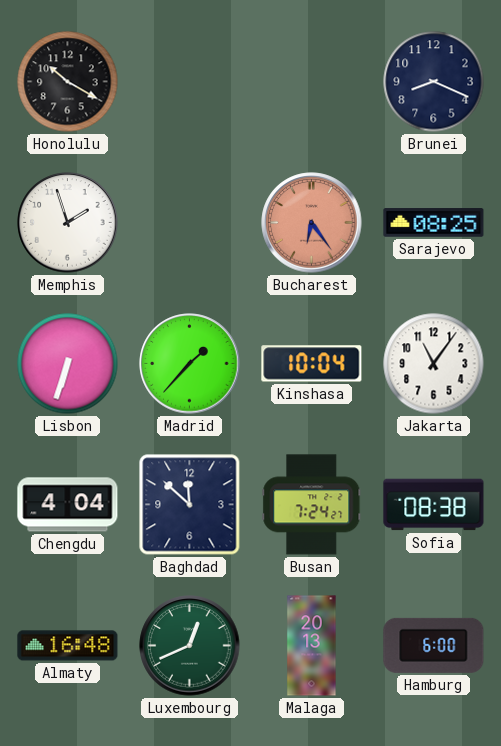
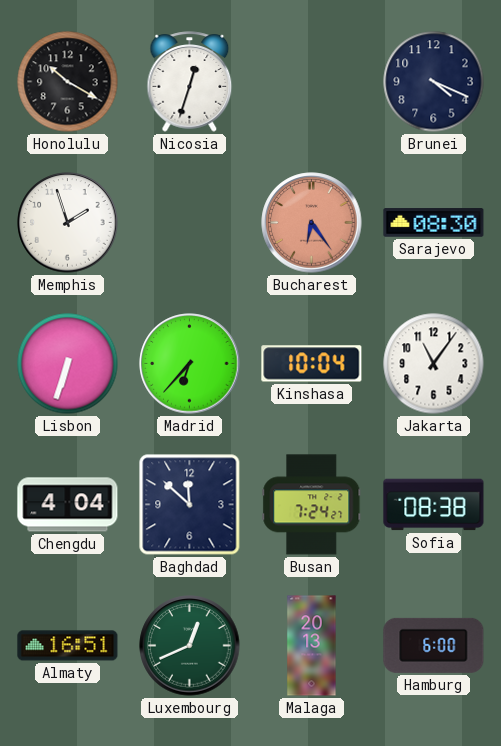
Nicosia: none -> 12:33 (190, 82)
Brunei: 8:19 -> 4:19 (434, 82)
Sarajevo: 08:25 -> 08:30 (434, 223)
Madrid: 1:37 -> 6:37 (190, 364)
Almaty: 16:48 -> 16:51 (68, 646)
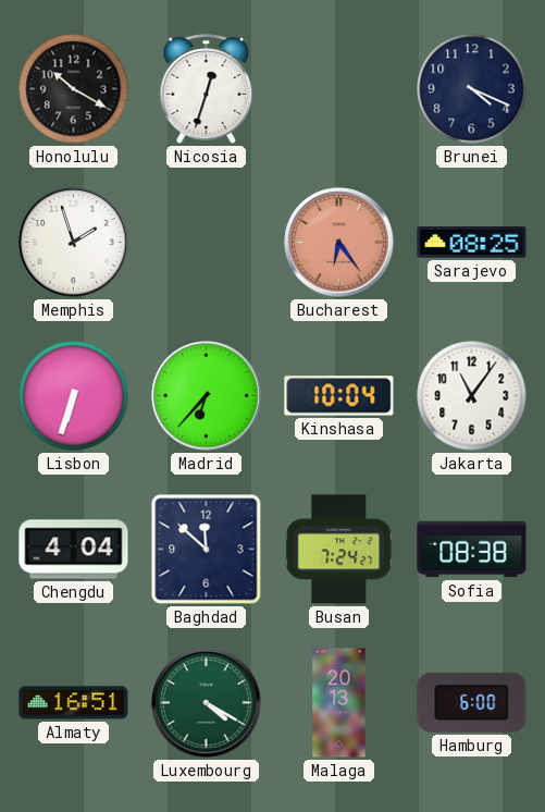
Sarajevo: 08:30 -> 08:25 (472, 243)
Luxembourg: 12:41 -> 4:20 (207, 703)
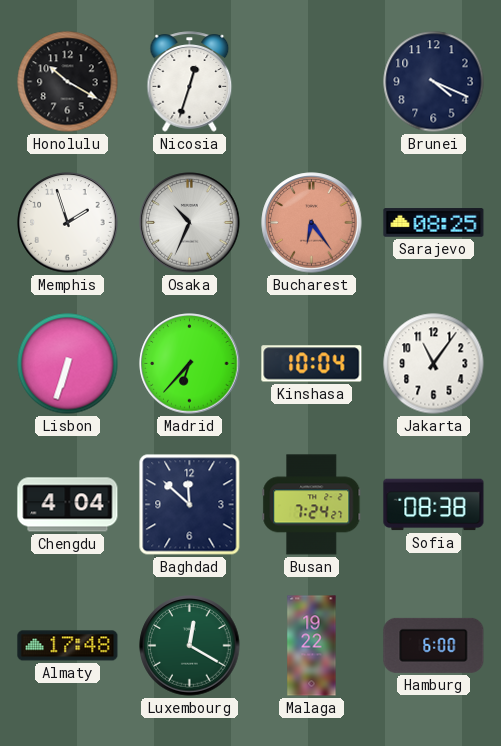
Osaka: none -> 10:34 (190, 223)
Almaty: 16:51 -> 17:48 (68, 646)
Luxembourg: 4:20 -> 12:20 (190, 646)
Malaga: 20:13 -> 19:22 (312, 646)
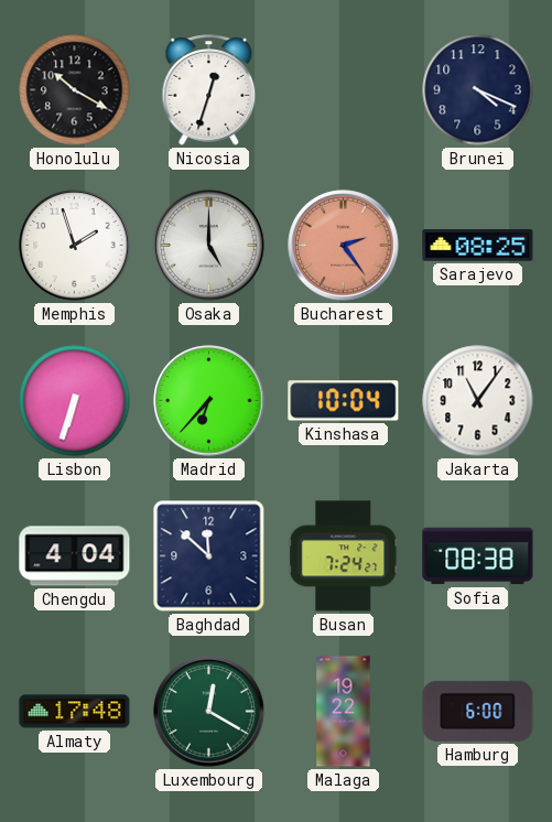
Osaka: 10:34 -> 5:00 (209, 246)
Bucharest: 6:24 -> 2:24 (344, 246)
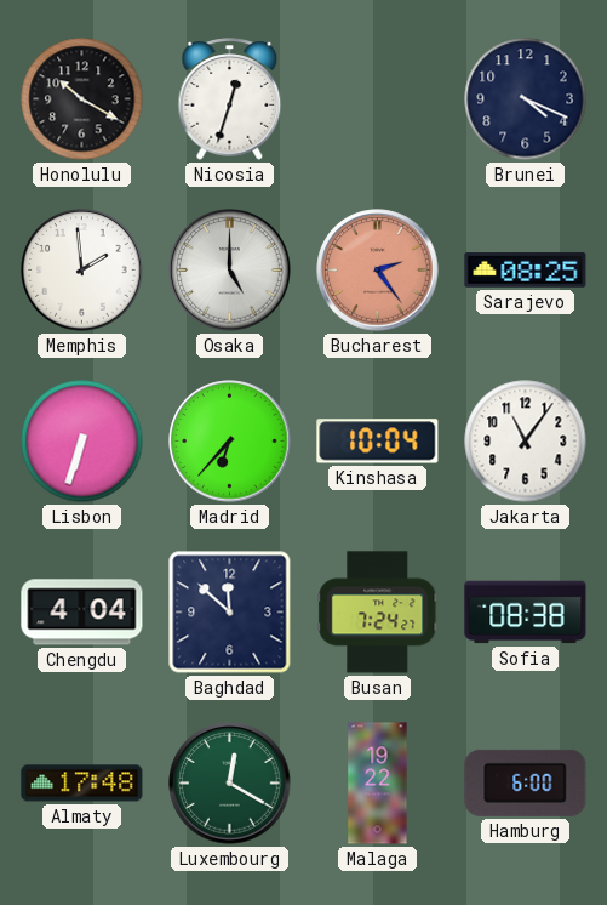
Memphis: 1:57 -> 1:59 (82, 271)
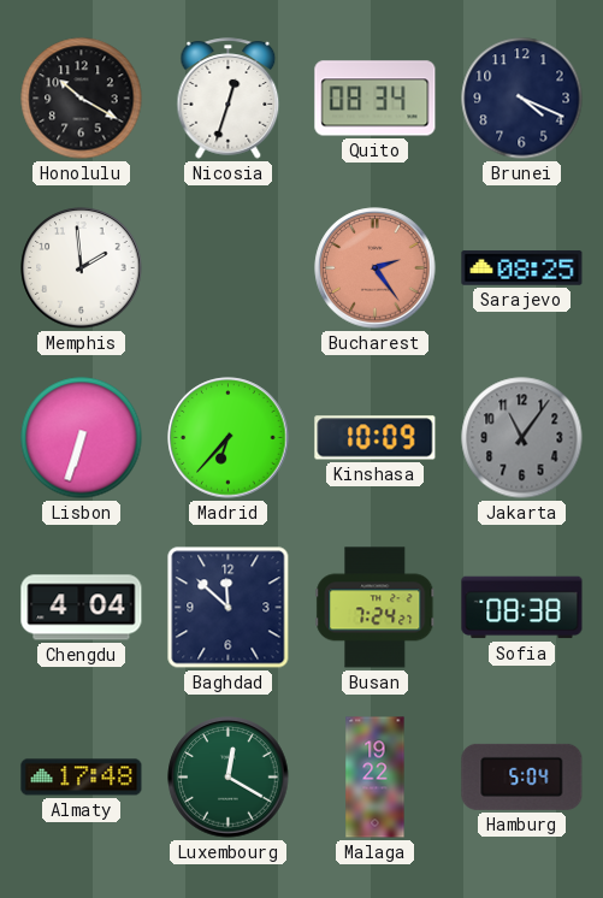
Quito: none -> 08:34 (376, 99)
Osaka: 5:00 -> none (230, 271)
Kinshasa: 10:04 -> 10:09 (376, 438)
Jakarta dial: white -> grey (522, 438)
Hamburg: 6:00 -> 5:04 (522, 776)
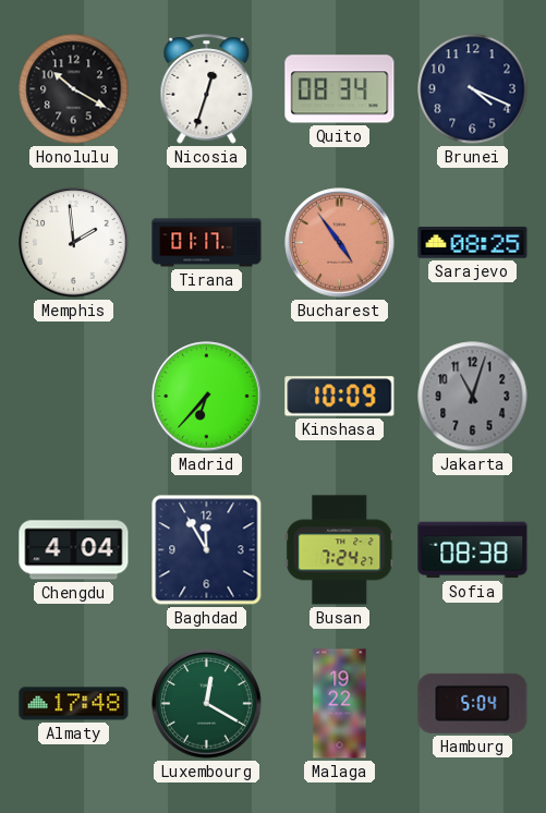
Tirana: none -> 01:17 (207, 243)
Bucharest: 2:24 -> 4:54 (340, 243)
Lisbon: 6:33 -> none (82, 438)
Jakarta: 11:06 -> 11:03 (473, 397)
Baghdad: 11:52 -> 11:55 (207, 550)
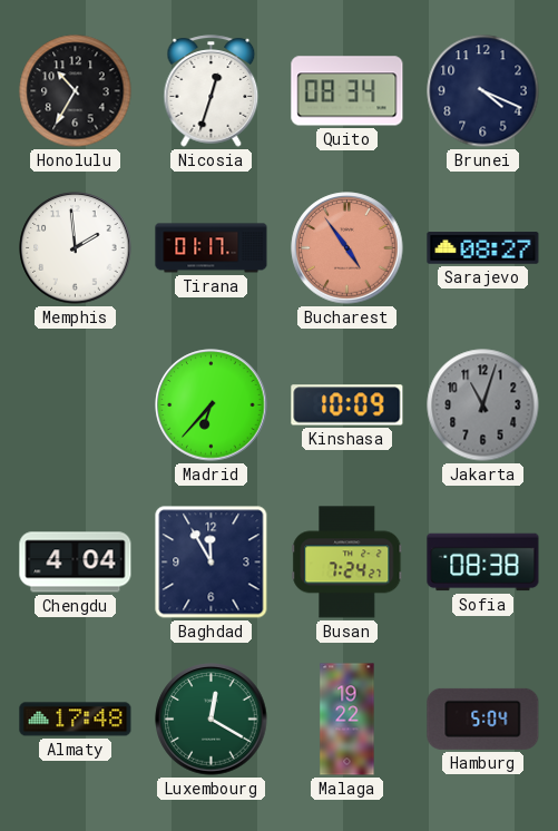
Honolulu: 10:20 -> 10:35 (76, 91)
Sarajevo: 08:25 -> 08:27 (483, 248)
